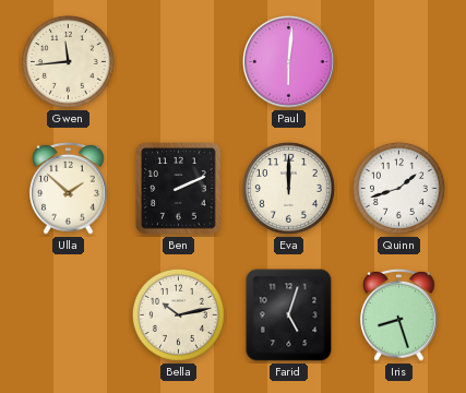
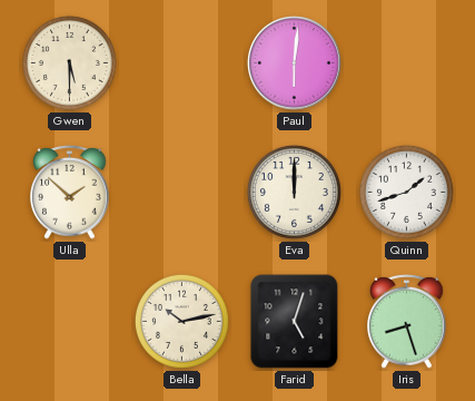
Gwen: 11:44 -> 5:30 (69, 62)
Ben: 2:11 -> none (179, 189)
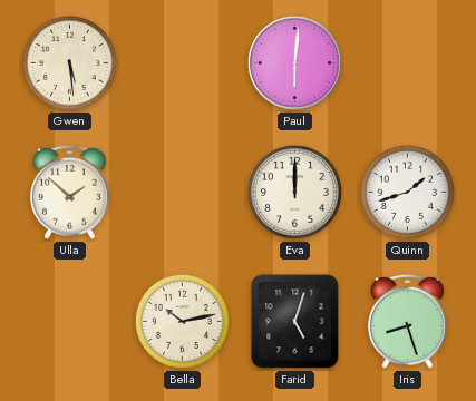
Gwen: 5:30 -> 5:29 (69, 62)
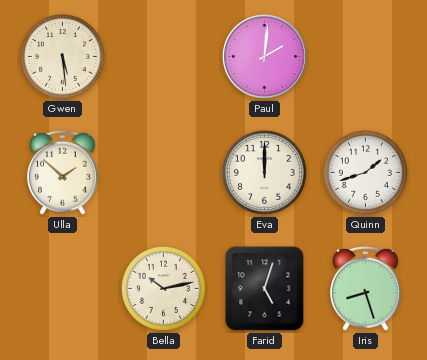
Paul: 6:01 -> 2:01 (265, 57)
